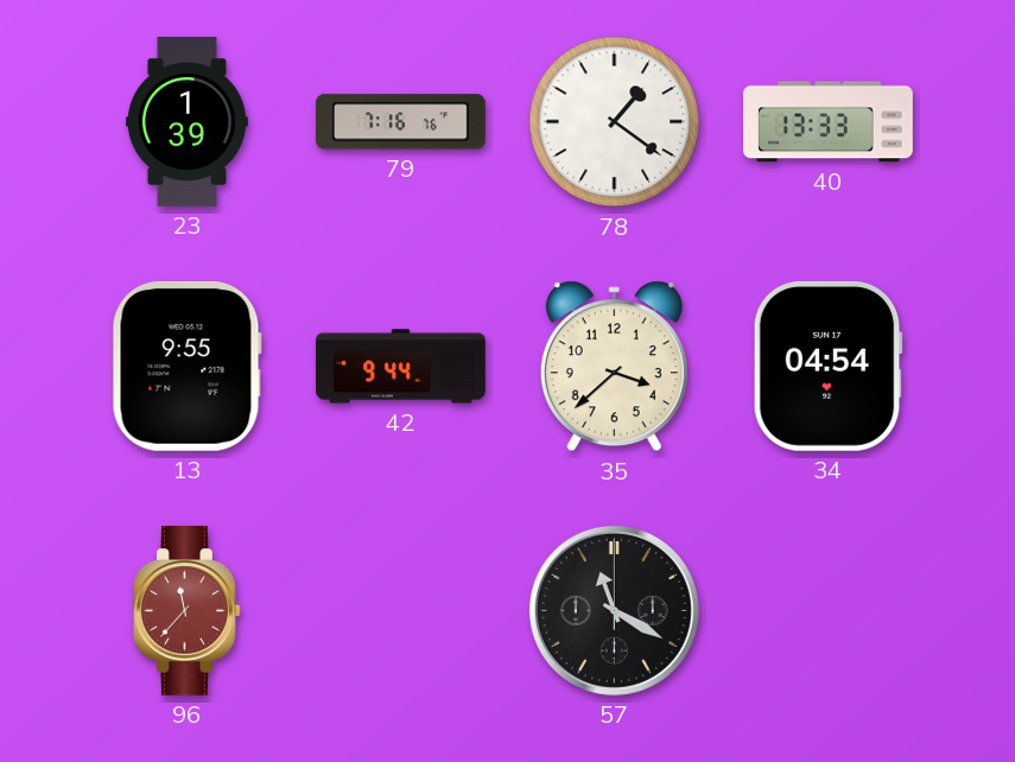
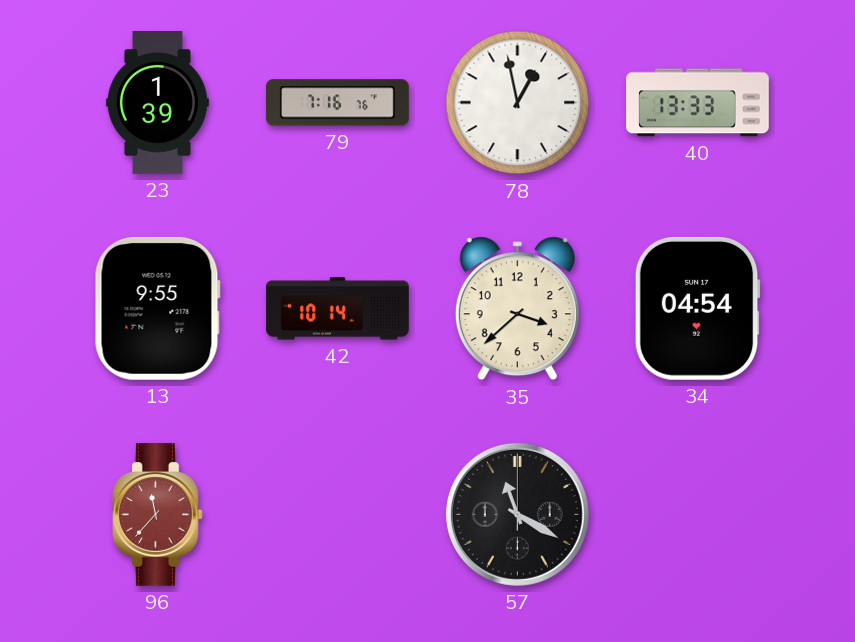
78: 1:21 -> 12:58 (518, 103)
42: 9:44 -> 10:14 (338, 309)
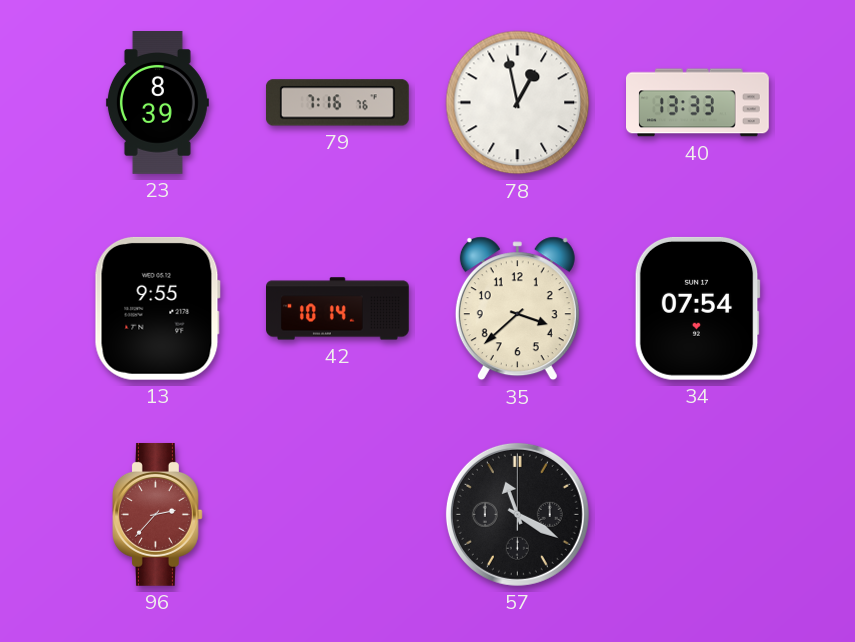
23: 1:39 -> 8:39 (157, 103)
34: 04:54 -> 07:54 (697, 308)
96: 11:37 -> 2:37 (158, 514)
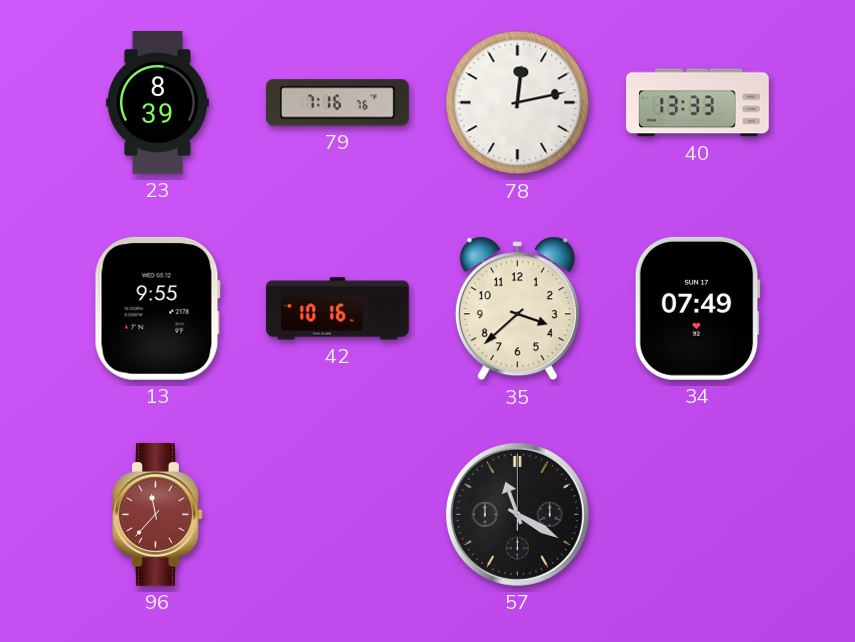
78: 12:58 -> 12:13 (518, 103)
42: 10:14 -> 10:16 (338, 309)
34: 07:54 -> 07:49 (697, 308)
96: 2:37 -> 11:37 (158, 514)
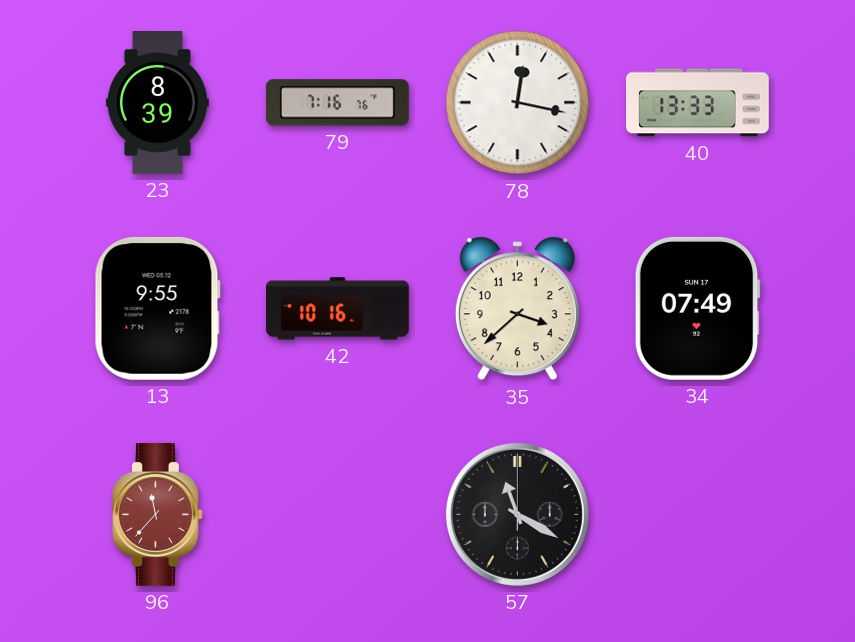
78: 12:13 -> 12:17 (518, 103)
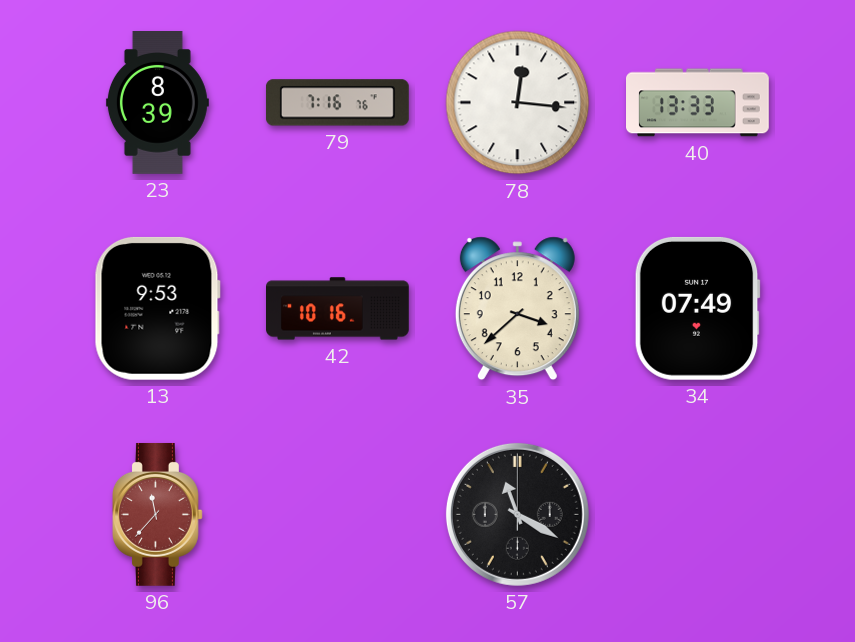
78: 12:17 -> 12:16 (518, 103)
13: 9:55 -> 9:53 (157, 308)
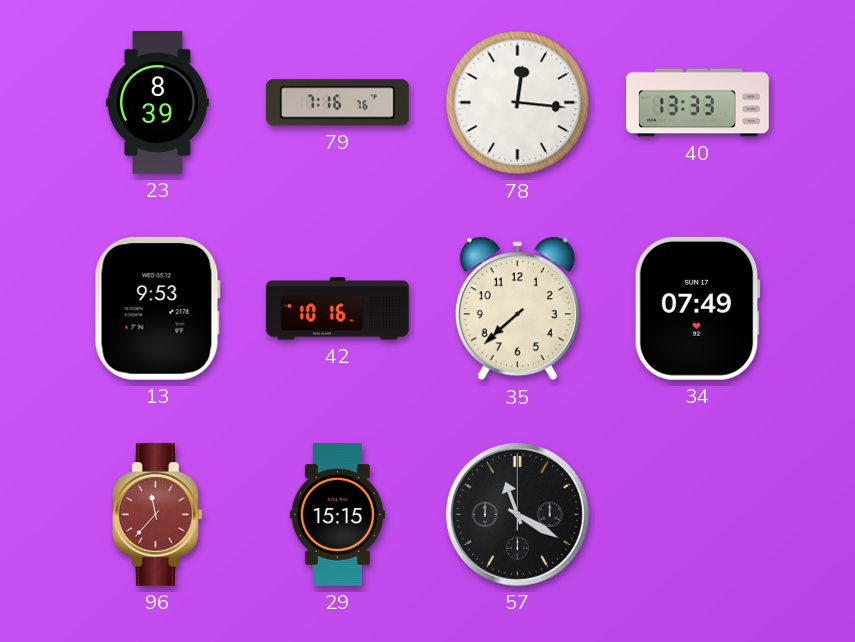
35: 3:38 -> 7:38 (517, 309)
29: none -> 15:15 (337, 515)
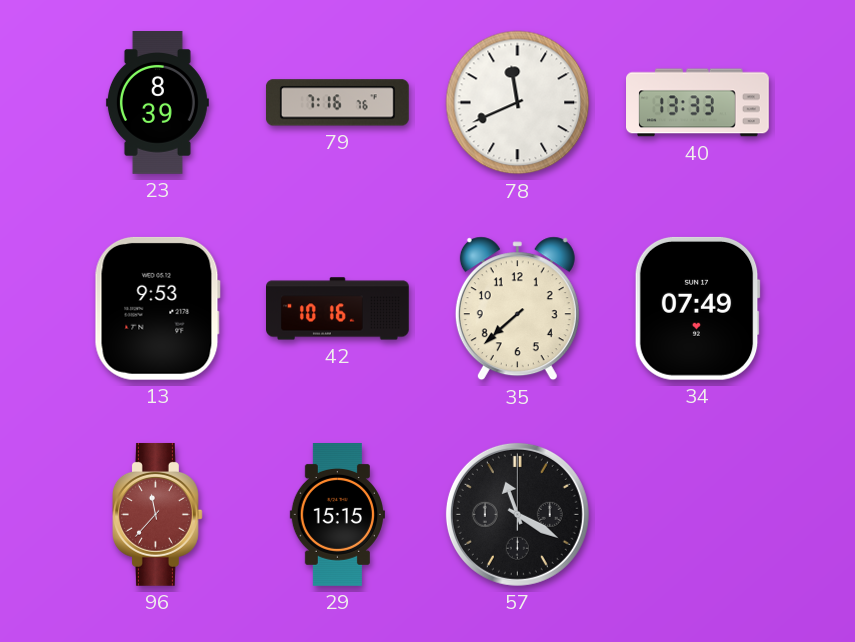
78: 12:16 -> 11:41 (518, 103)
